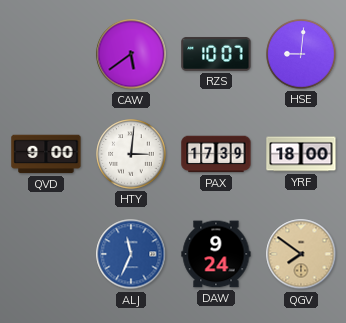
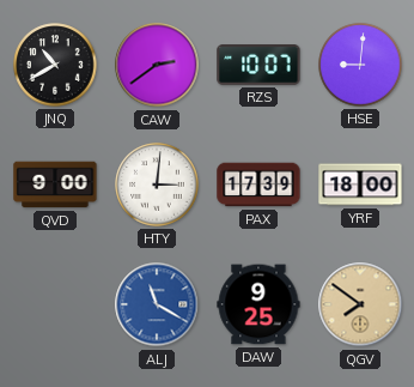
JNQ: none -> 10:40 (55, 65)
CAW: 5:39 -> 2:39 (157, 65)
ALJ: 11:34 -> 11:20 (157, 304)
DAW: 9:24 -> 9:25 (258, 304)
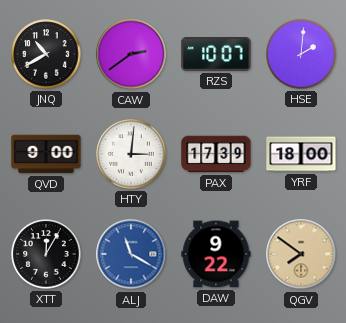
HSE: 9:01 -> 2:01 (301, 54)
XTT: none -> 12:05 (46, 254)
DAW: 9:25 -> 9:22 (216, 254)
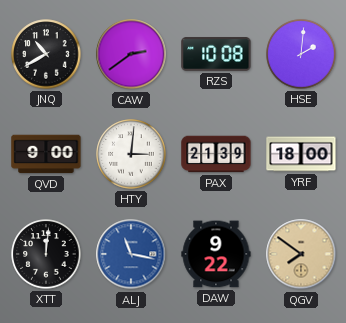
RZS: 10:07 -> 10:08 (216, 54)
PAX: 17:39 -> 21:39 (216, 154)
XTT: 12:05 -> 12:01 (46, 254)
ALJ: 11:20 -> 11:17 (131, 254)
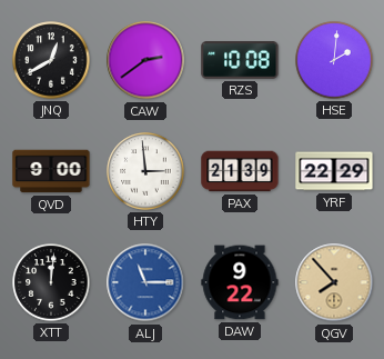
JNQ: 10:40 -> 12:40 (51, 60)
HTY: 3:01 -> 2:59 (145, 171)
YRF: 18:00 -> 22:29 (334, 171)
ALJ: 11:17 -> 11:15 (145, 282)
QGV: 7:51 -> 7:53 (334, 282)
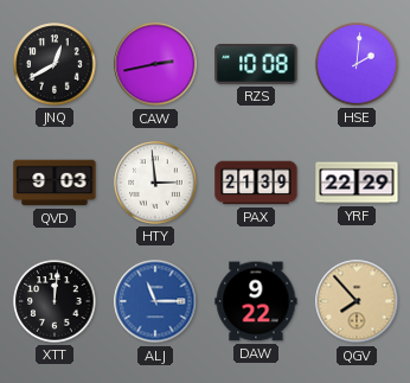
CAW: 2:39 -> 2:43 (155, 64)
QVD: 9:00 -> 9:03 (55, 183)
